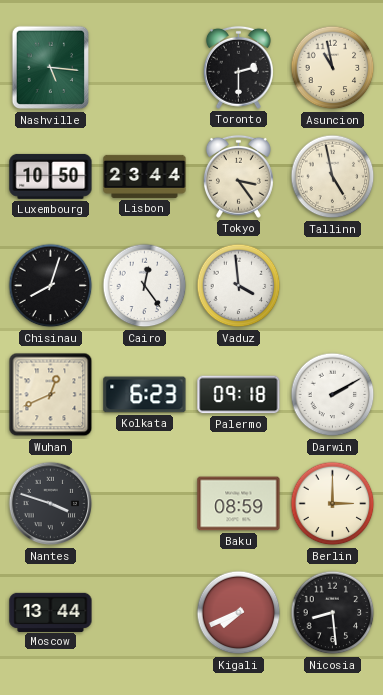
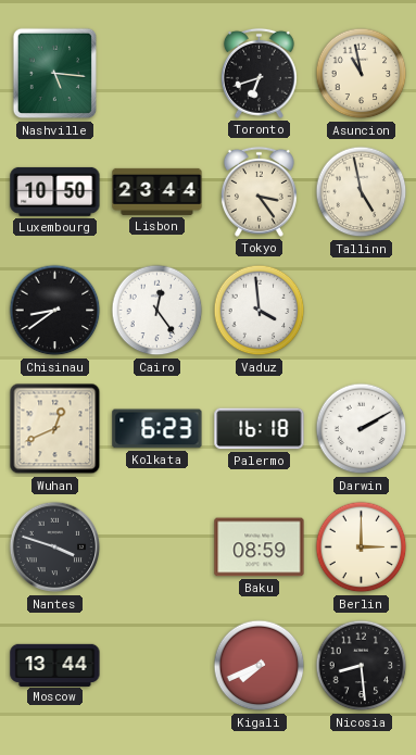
Toronto: 2:30 -> 6:42 (259, 73)
Chisinau: 8:03 -> 8:39 (55, 311)
Palermo: 09:18 -> 16:18 (260, 429)
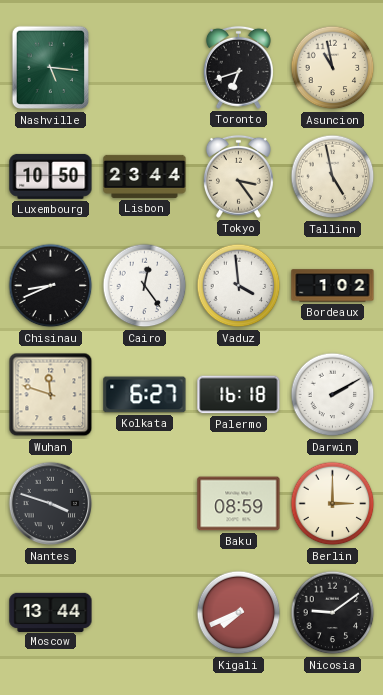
Chisinau: 8:39 -> 8:41 (51, 286)
Bordeaux: none -> 1:02 (333, 286)
Wuhan: 12:41 -> 11:48 (51, 395)
Kolkata: 6:23 -> 6:27 (145, 395)
Nicosia: 8:29 -> 9:09 (333, 613)
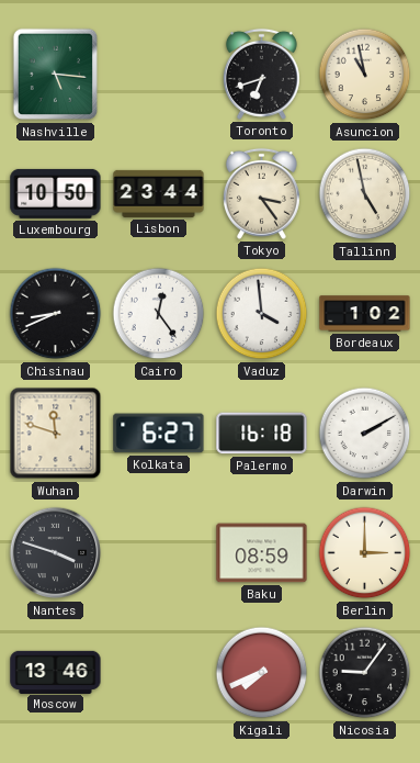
Moscow: 13:44 -> 13:46 (56, 672)
Nicosia: 9:09 -> 9:06 (365, 673)
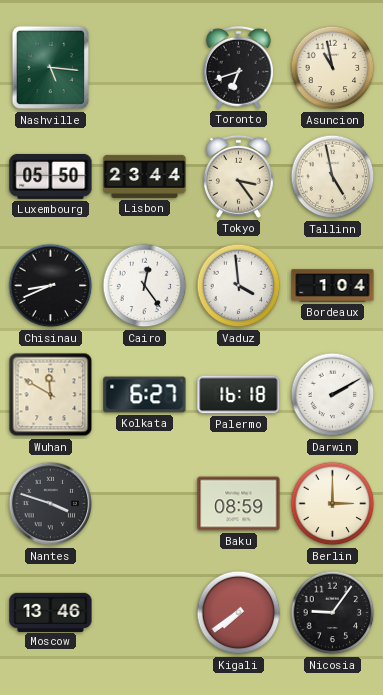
Luxembourg: 10:50 -> 05:50 (51, 176)
Bordeaux: 1:02 -> 1:04 (333, 286)
Wuhan: 11:48 -> 11:50 (51, 395)
Kigali: 7:41 -> 7:39 (239, 613)
